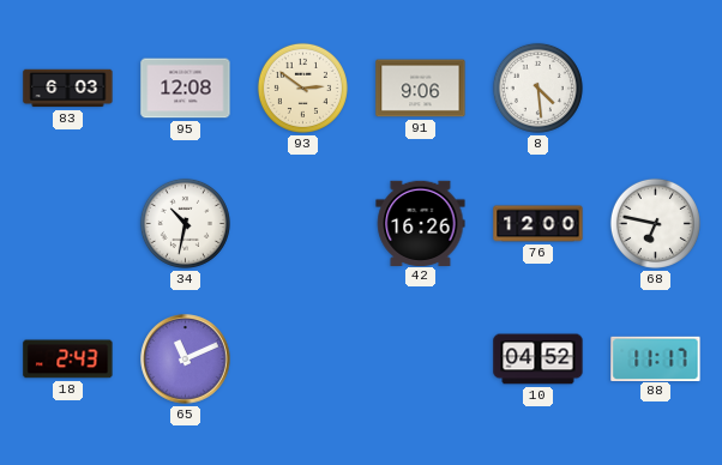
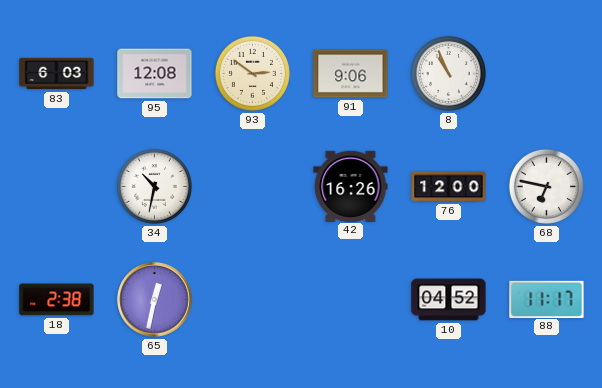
8: 4:29 -> 10:56 (448, 73)
18: 2:43 -> 2:38 (57, 300)
65: 11:11 -> 12:32 (155, 300)
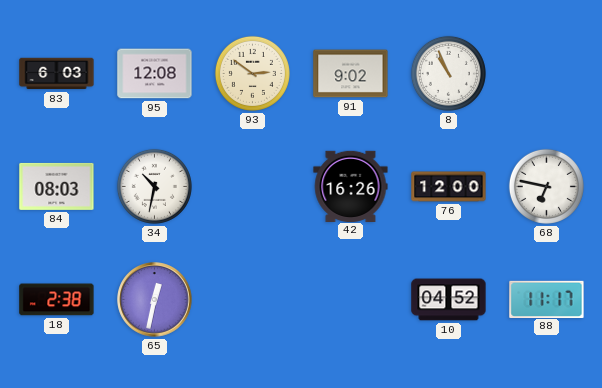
91: 9:06 -> 9:02 (351, 74)
84: none -> 08:03 (57, 186)
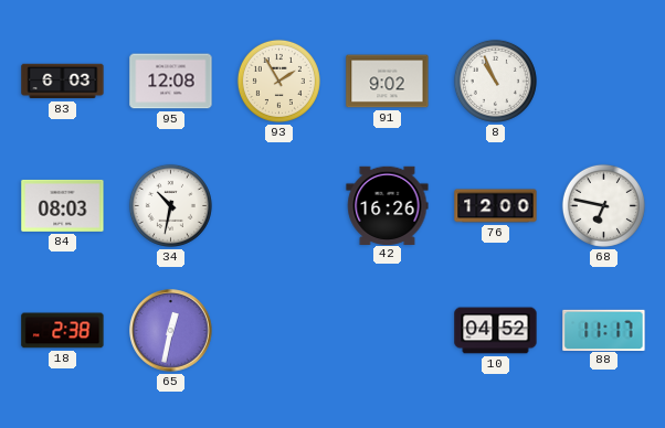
93: 2:51 -> 1:55 (278, 81)
